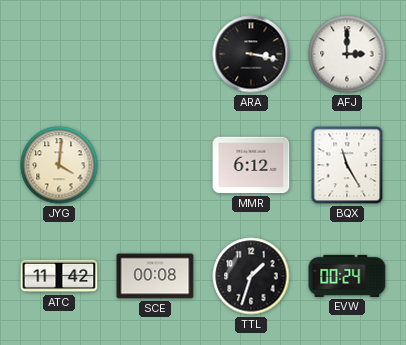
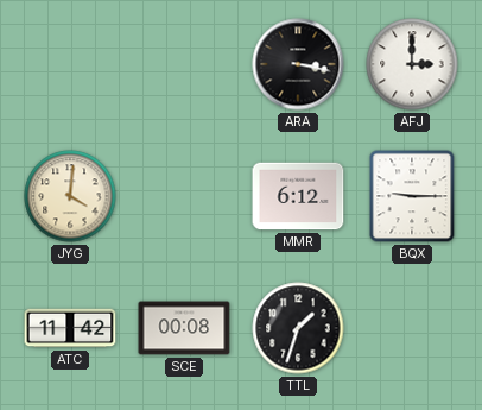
BQX: 11:25 -> 9:15 (412, 196)
EVW: 00:24 -> none (347, 276)
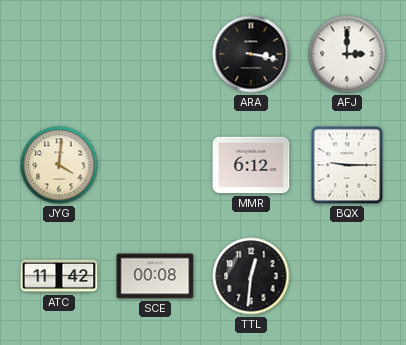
TTL: 1:33 -> 12:31 (251, 276)
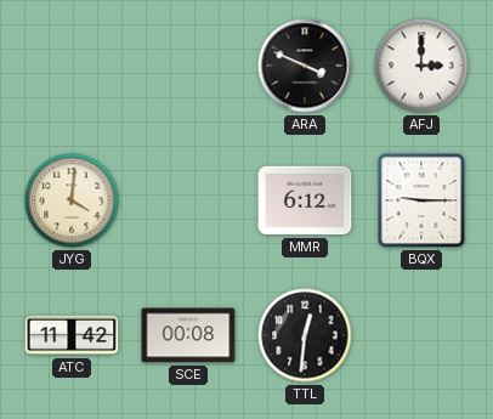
ARA: 3:17 -> 3:49 (305, 66)
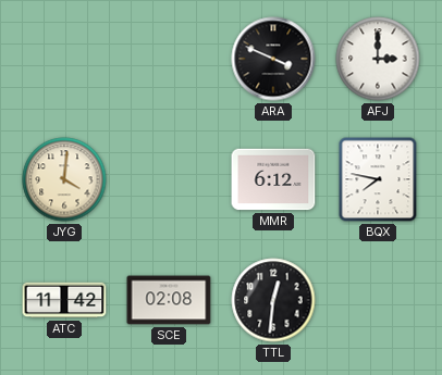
BQX: 9:15 -> 7:47 (378, 179)
SCE: 00:08 -> 02:08 (169, 300)
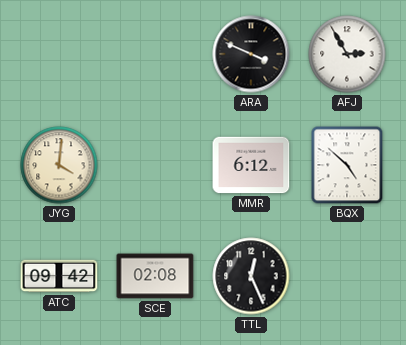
AFJ: 3:00 -> 2:55 (347, 54)
BQX: 7:47 -> 4:52 (347, 165)
ATC: 11:42 -> 09:42 (59, 276)
TTL: 12:31 -> 12:26 (251, 276)
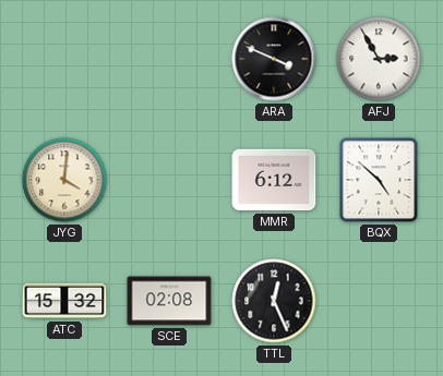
ATC: 09:42 -> 15:32 (64, 301)
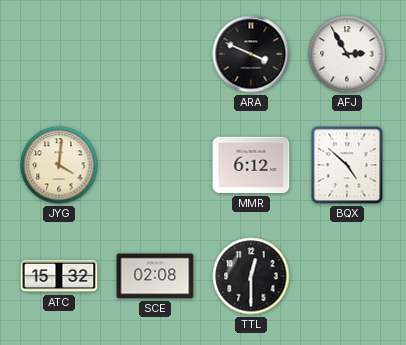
TTL: 12:26 -> 12:30 (251, 276)
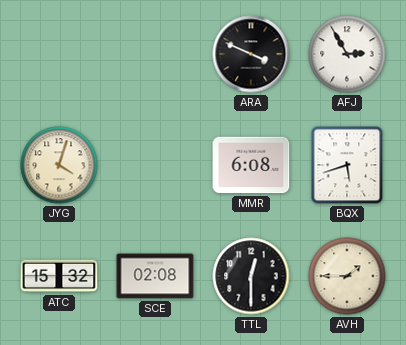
JYG: 4:01 -> 4:03 (59, 165)
MMR: 6:12 -> 6:08 (251, 165)
BQX: 4:52 -> 5:42 (347, 165)
AVH: none -> 1:45 (347, 276)
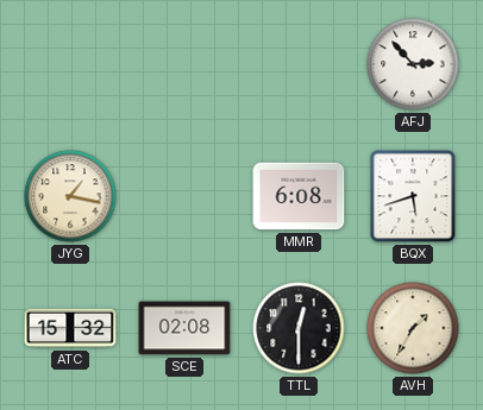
ARA: 3:49 -> none (251, 54)
AFJ: 2:55 -> 2:53 (413, 64)
JYG: 4:03 -> 1:17 (70, 196)
AVH: 1:45 -> 1:35 (413, 328)
